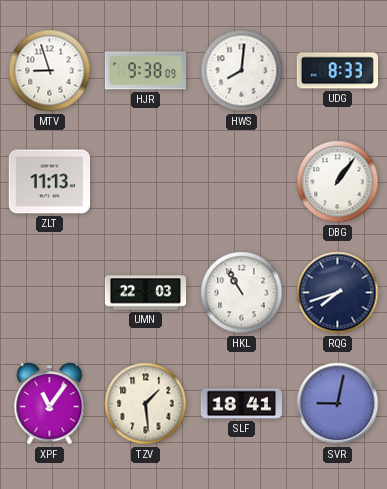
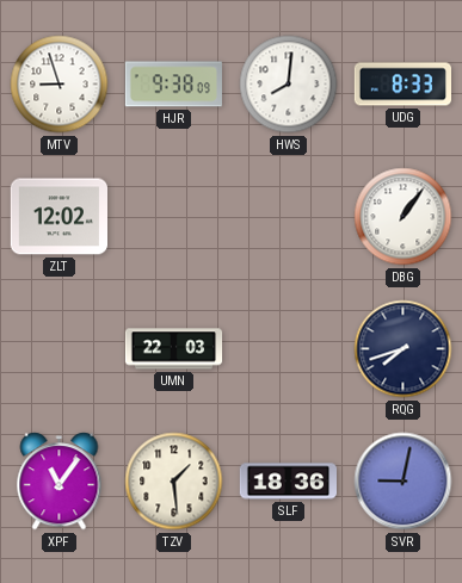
ZLT: 11:13 -> 12:02 (58, 217)
HKL: 10:55 -> none (242, 293)
SLF: 18:41 -> 18:36 (288, 482)
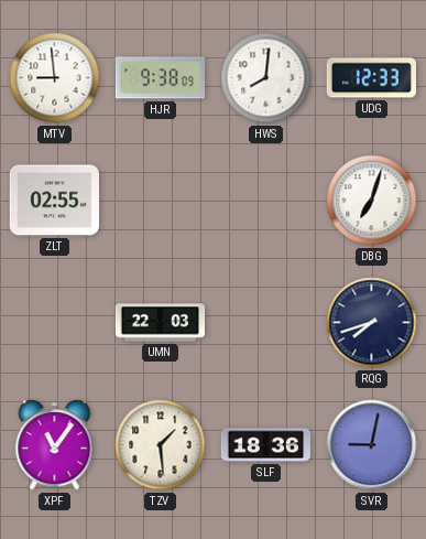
MTV: 8:57 -> 8:59 (55, 78)
UDG: 8:33 -> 12:33 (371, 78)
ZLT: 12:02 -> 02:55 (54, 201)
DBG: 1:06 -> 7:03 (372, 201)
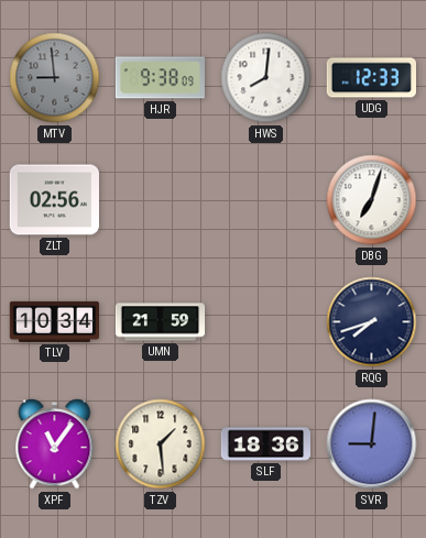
MTV dial: white -> grey (55, 78)
ZLT: 02:55 -> 02:56 (54, 200)
TLV: none -> 10:34 (54, 321)
UMN: 22:03 -> 21:59 (161, 322)
SVR: 9:02 -> 9:01 (372, 444)
